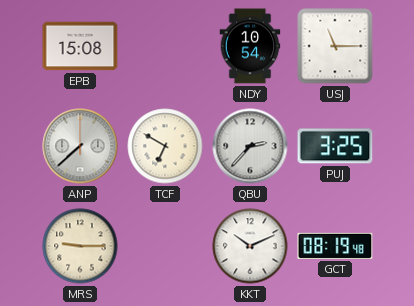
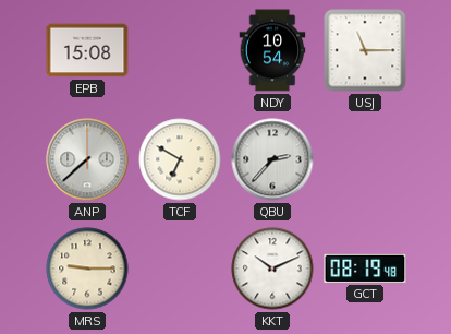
PUJ: 3:25 -> none (335, 146)
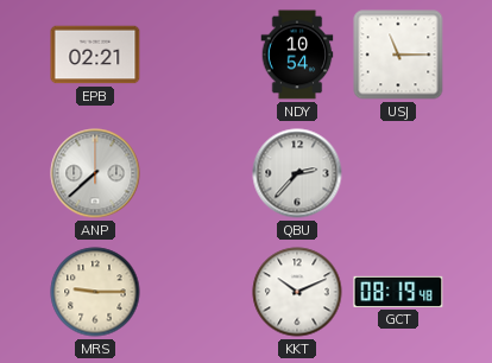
EPB: 15:08 -> 02:21 (95, 55)
TCF: 6:50 -> none (180, 159)
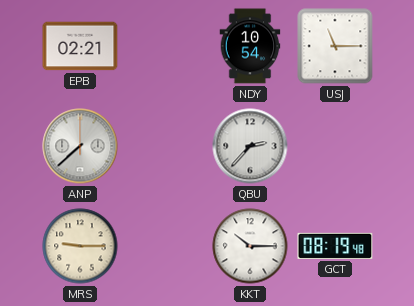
KKT: 10:11 -> 10:15 (250, 246)
